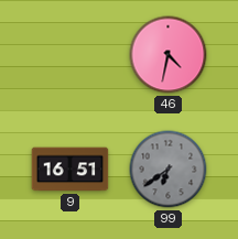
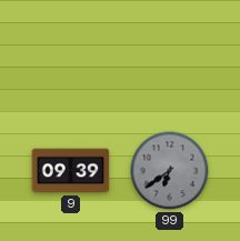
46: 4:32 -> none (169, 55)
9: 16:51 -> 09:39 (71, 171)
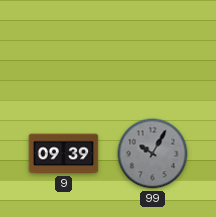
99: 6:39 -> 10:05 (153, 154)
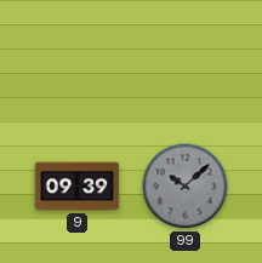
99: 10:05 -> 10:08 (186, 187)
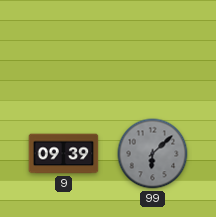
99: 10:08 -> 6:08 (153, 154)
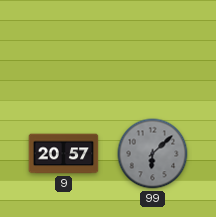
9: 09:39 -> 20:57 (64, 154)
